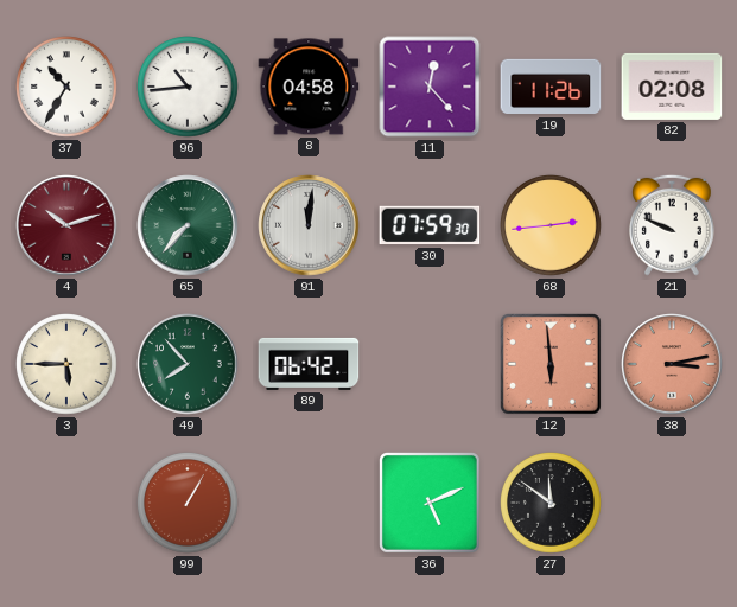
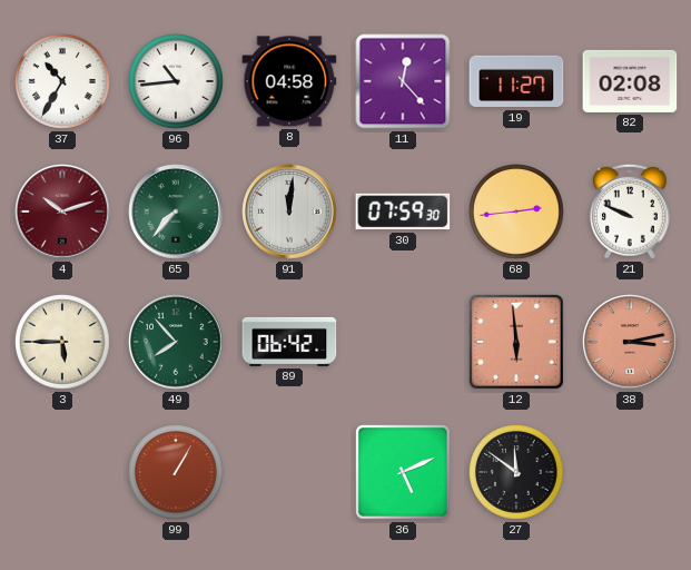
19: 11:26 -> 11:27 (516, 81)
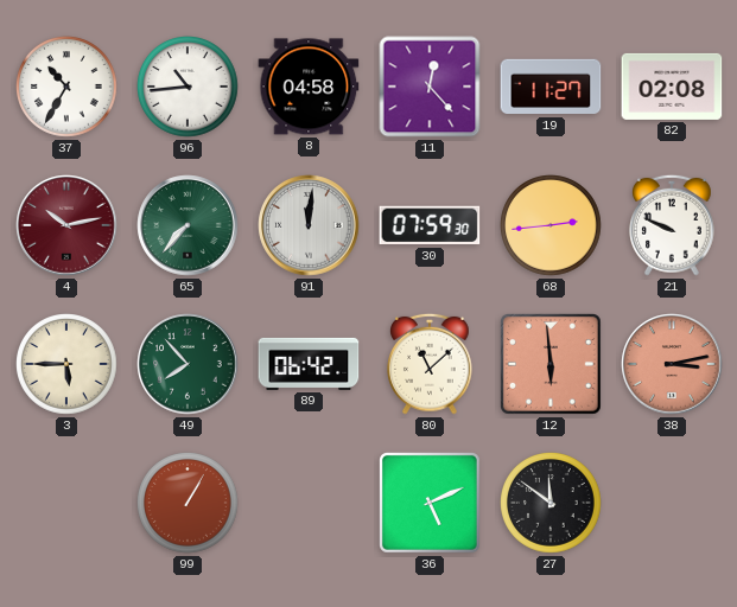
4: 10:12 -> 10:13 (66, 225)
80: none -> 11:08 (431, 364)
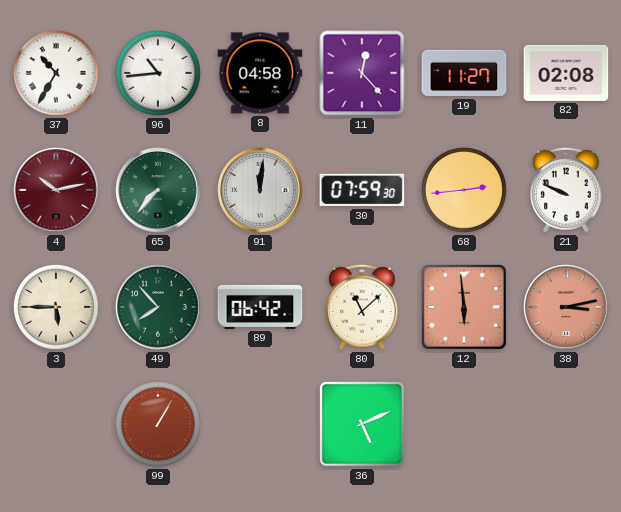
27: 11:51 -> none (552, 504)
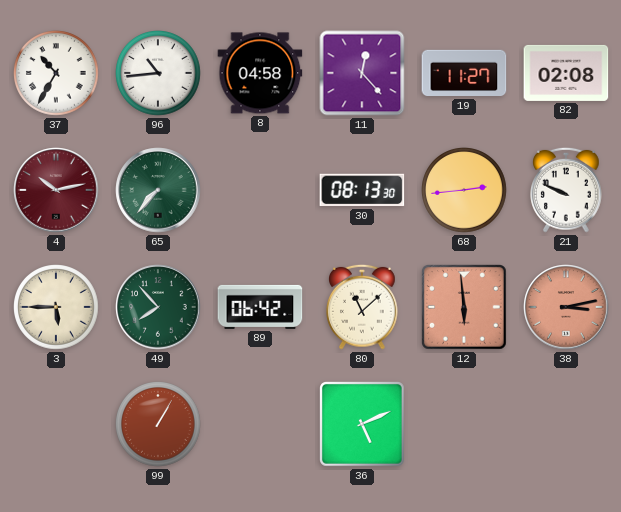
91: 12:01 -> none (260, 190)
30: 07:59 -> 08:13 (362, 190)
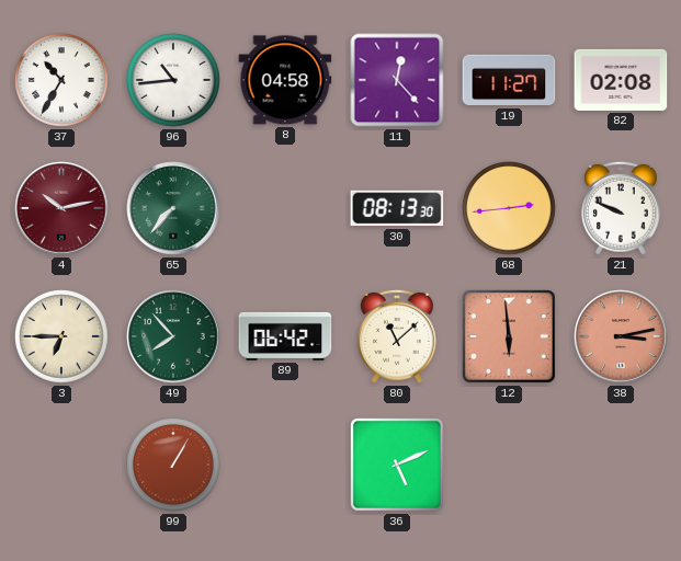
3: 5:45 -> 6:45 (63, 337)
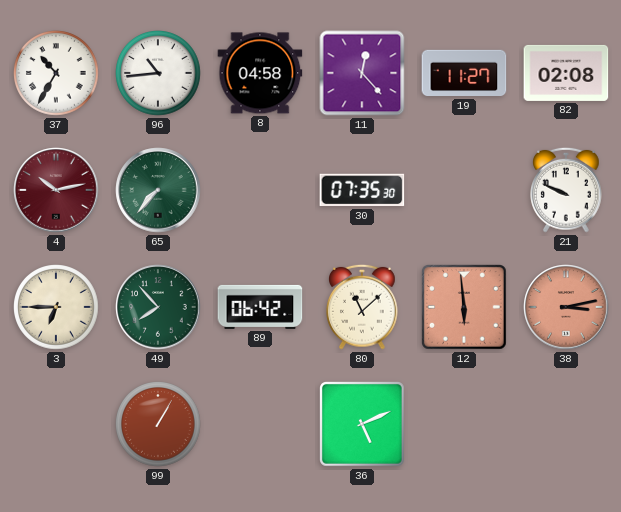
30: 08:13 -> 07:35 (362, 190)
68: 2:44 -> none (510, 209)
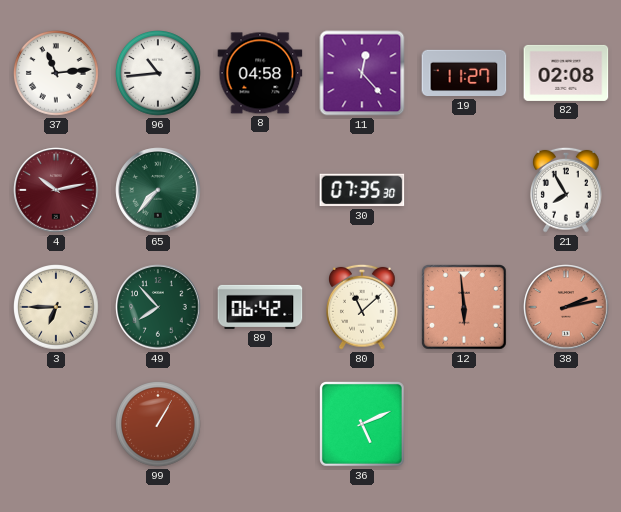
37: 10:35 -> 11:14 (57, 74)
21: 9:49 -> 7:55 (567, 190)
38: 3:13 -> 2:13 (566, 307)
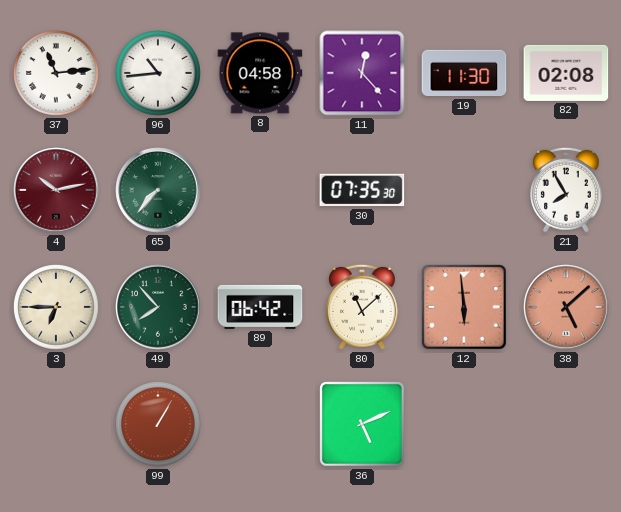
19: 11:27 -> 11:30 (464, 73)
38: 2:13 -> 5:08 (566, 307)
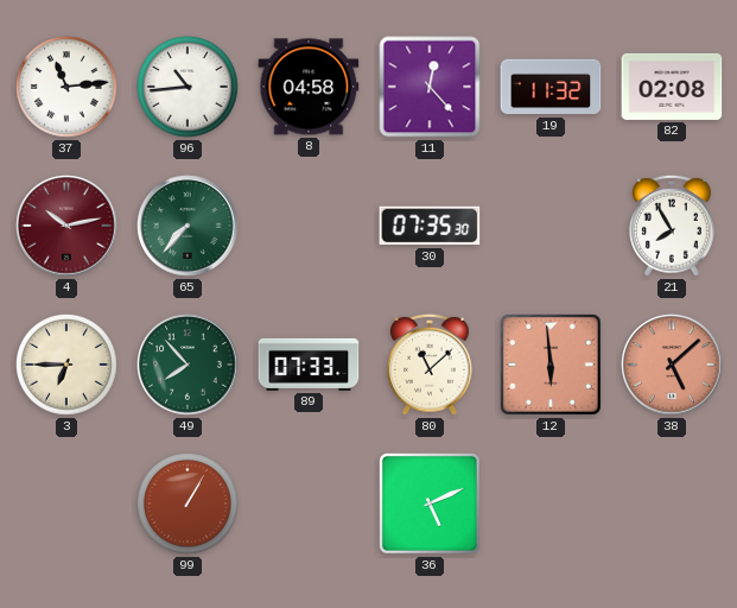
19: 11:30 -> 11:32 (551, 87)
89: 06:42 -> 07:33 (309, 365)
